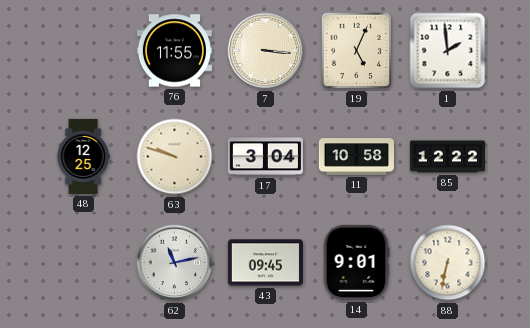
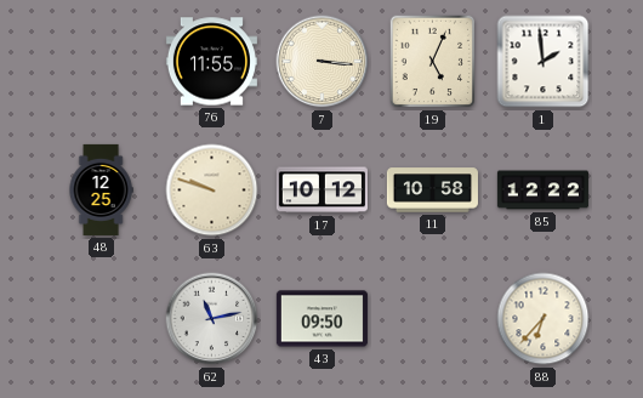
17: 3:04 -> 10:12 (321, 191)
43: 09:45 -> 09:50 (321, 319)
14: 9:01 -> none (356, 262)
88: 6:32 -> 6:37 (544, 319)
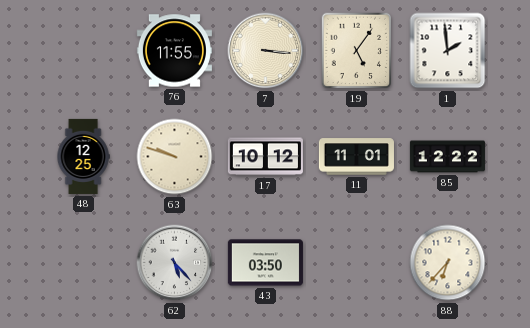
19: 5:04 -> 5:06 (357, 51)
11: 10:58 -> 11:01 (356, 157)
62: 11:13 -> 5:23 (175, 263)
43: 09:50 -> 03:50 (265, 263)
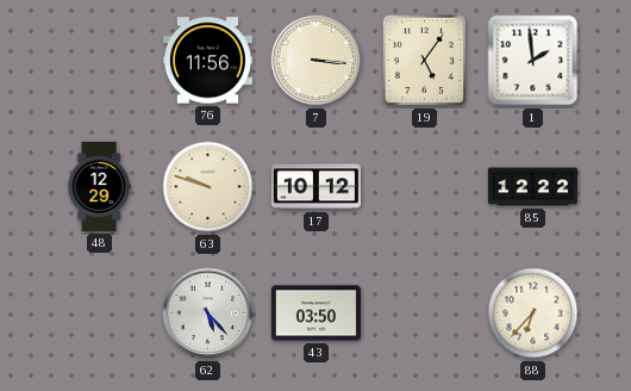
76: 11:55 -> 11:56 (207, 61)
48: 12:25 -> 12:29 (99, 186)
11: 11:01 -> none (356, 157)
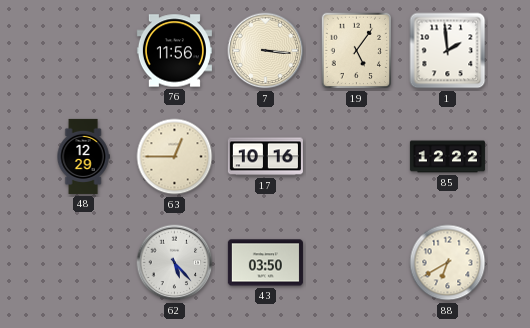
63: 9:48 -> 12:45 (175, 157)
17: 10:12 -> 10:16 (265, 157)
88: 6:37 -> 6:40 (448, 263)
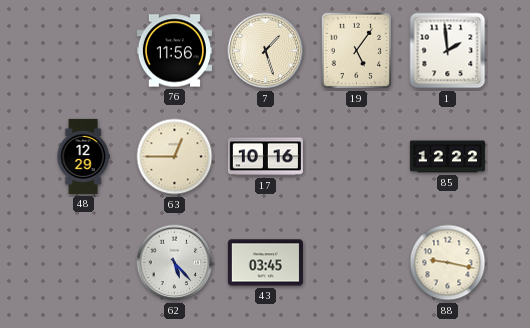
7: 3:16 -> 1:27 (266, 51)
43: 03:50 -> 03:45 (265, 263)
88: 6:40 -> 9:17 (448, 263)
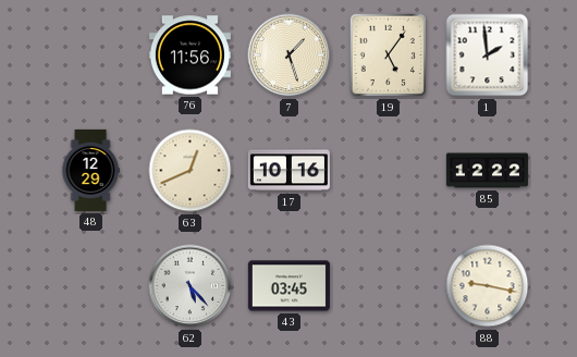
63: 12:45 -> 12:41 (191, 171)
